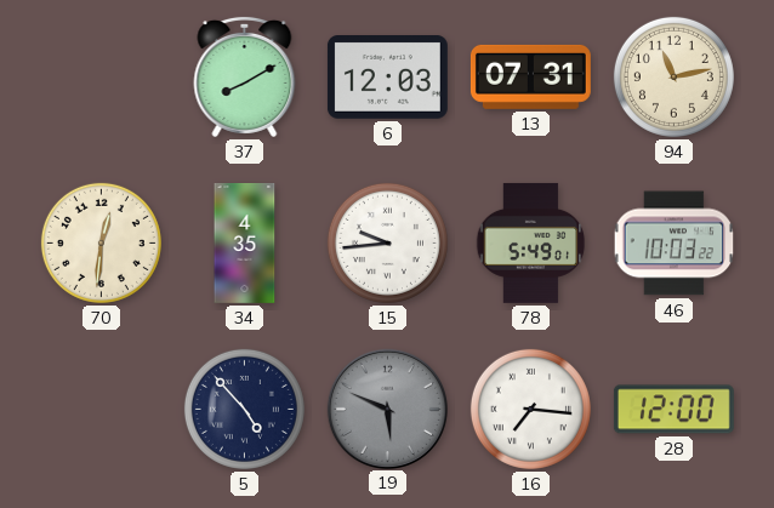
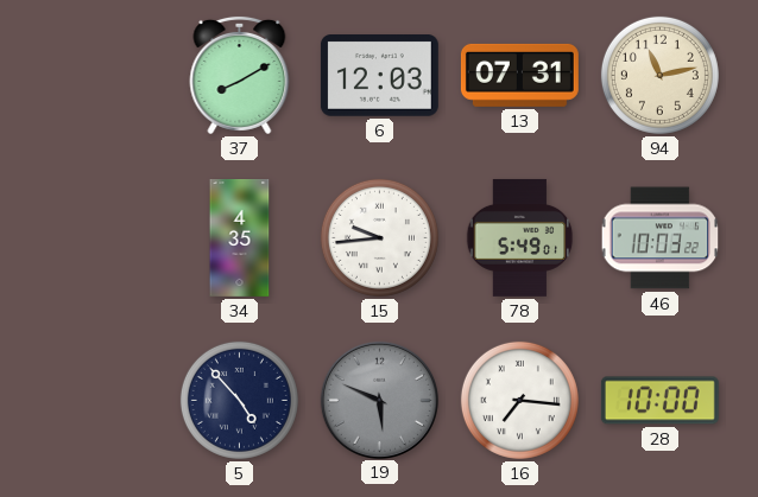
70: 12:31 -> none (101, 242)
28: 12:00 -> 10:00 (659, 401)
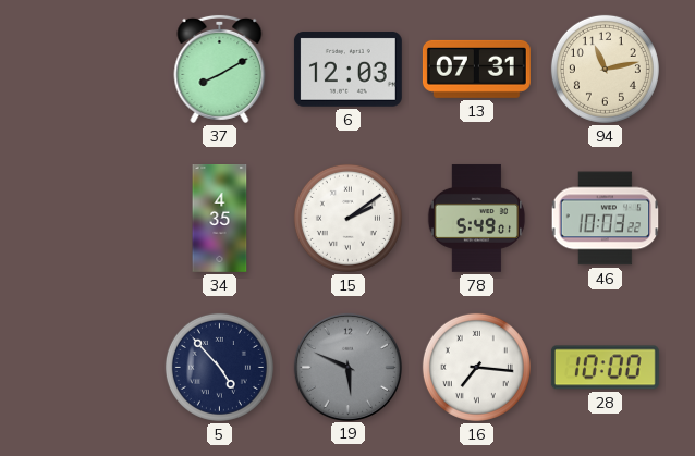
15: 9:44 -> 2:09 (347, 218)
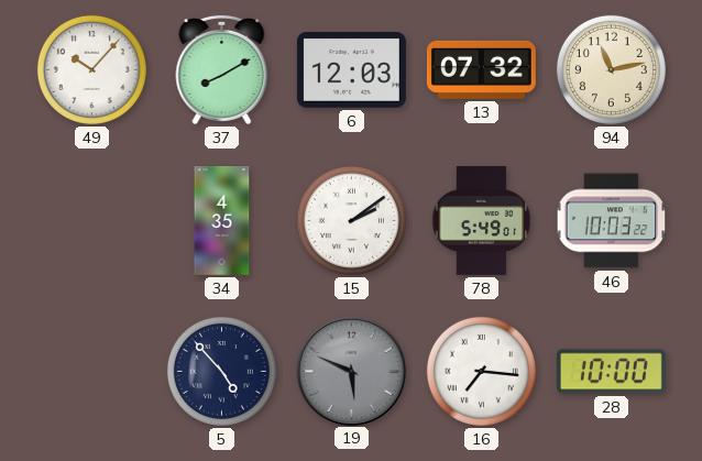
49: none -> 10:07 (91, 69)
13: 07:31 -> 07:32 (481, 69)
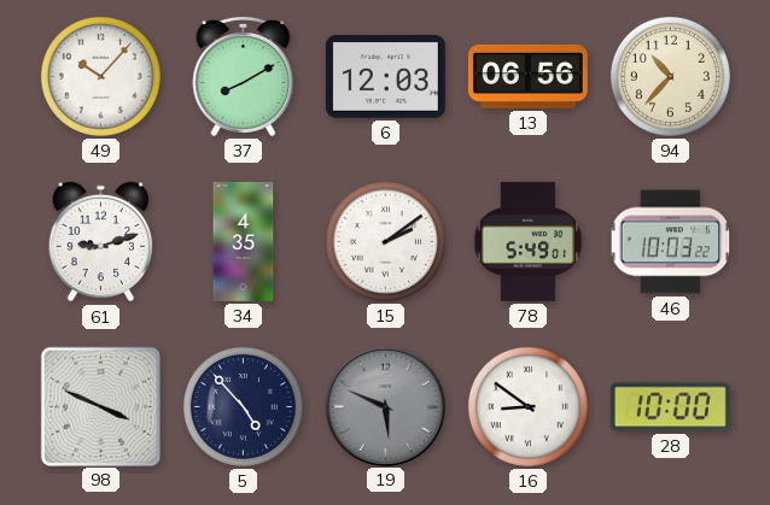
13: 07:32 -> 06:56 (527, 76)
94: 11:13 -> 10:37 (670, 76)
61: none -> 9:12 (101, 242)
98: none -> 3:49 (100, 406)
16: 7:16 -> 8:51 (527, 406)
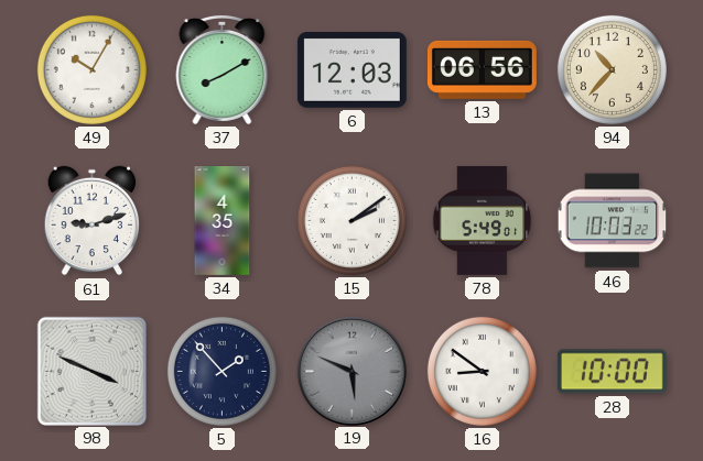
49: 10:07 -> 10:05 (91, 69)
5: 4:53 -> 1:53 (221, 371)
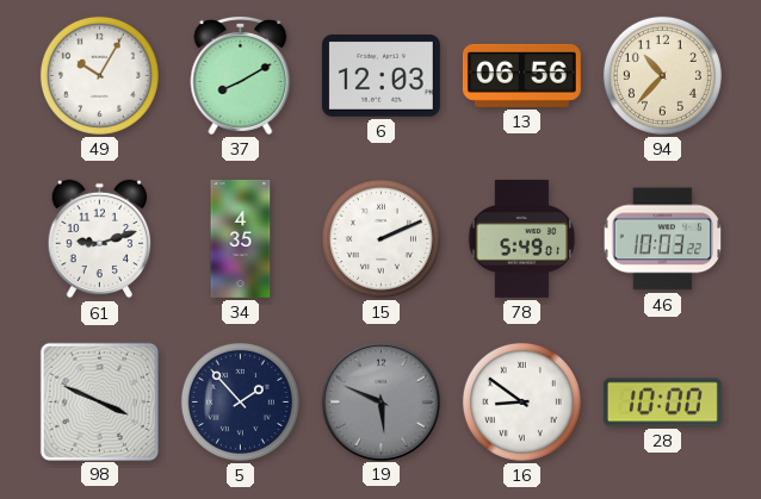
15: 2:09 -> 2:11 (380, 238)
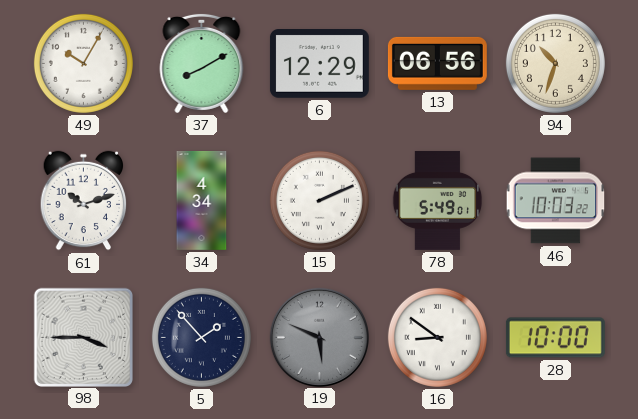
6: 12:03 -> 12:29 (319, 64)
94: 10:37 -> 10:33 (555, 63)
61: 9:12 -> 10:12 (84, 201)
34: 4:35 -> 4:34 (202, 201)
98: 3:49 -> 3:45 (83, 337)
